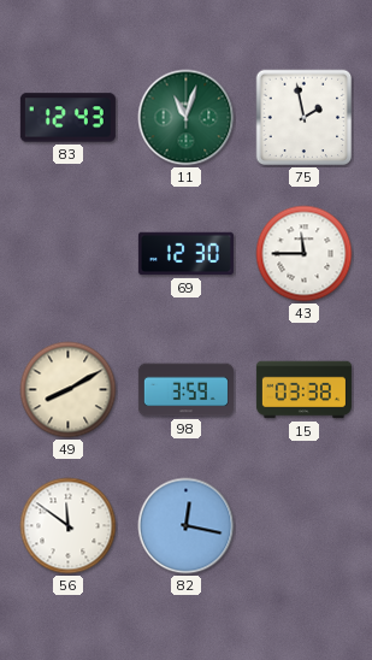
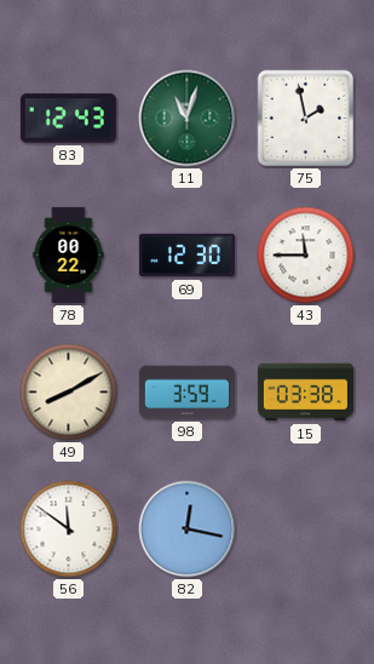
78: none -> 00:22 (69, 254)
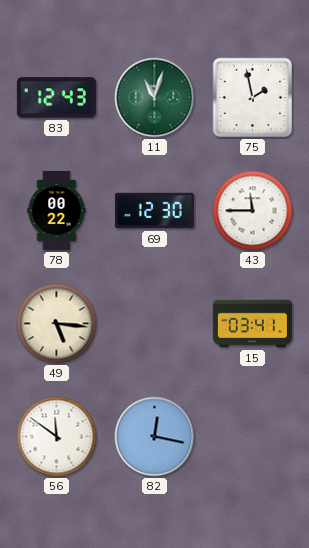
49: 8:10 -> 5:16 (57, 324)
98: 3:59 -> none (186, 393)
15: 03:38 -> 03:41 (252, 324)
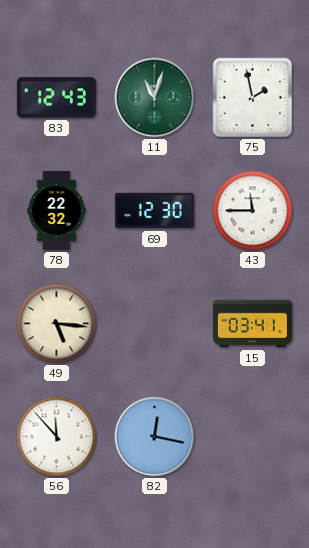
78: 00:22 -> 22:32 (57, 210)
56: 11:51 -> 11:53 (57, 437)
